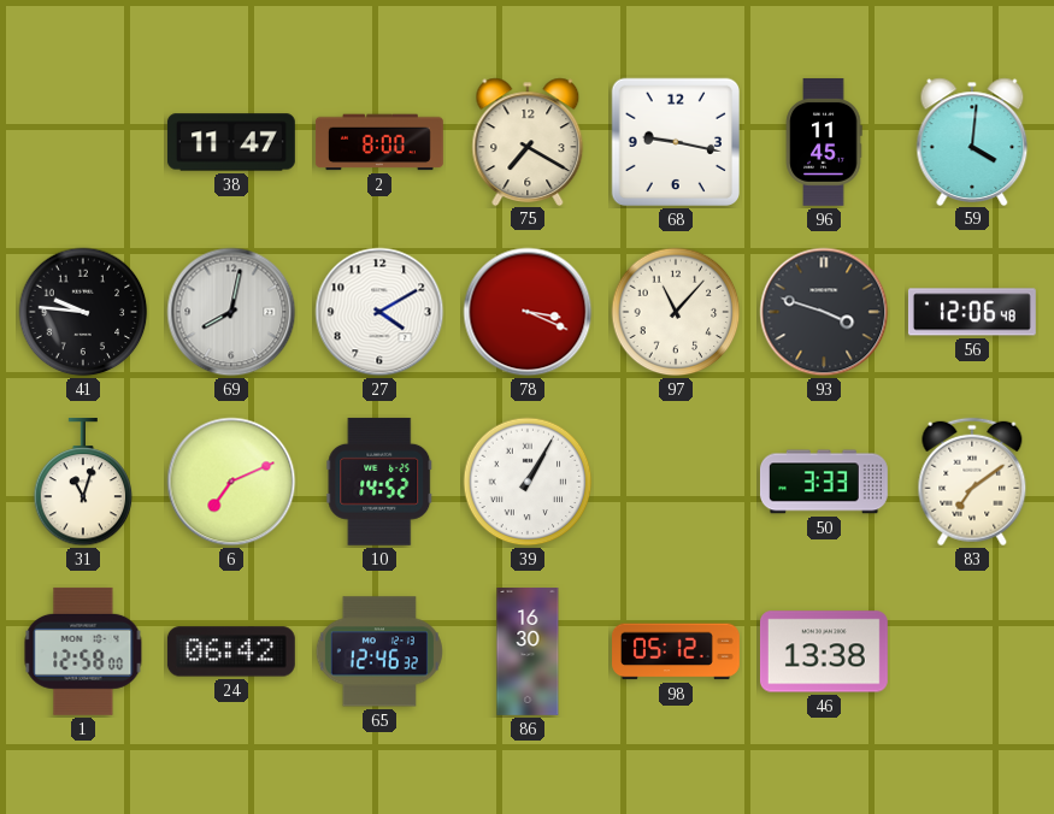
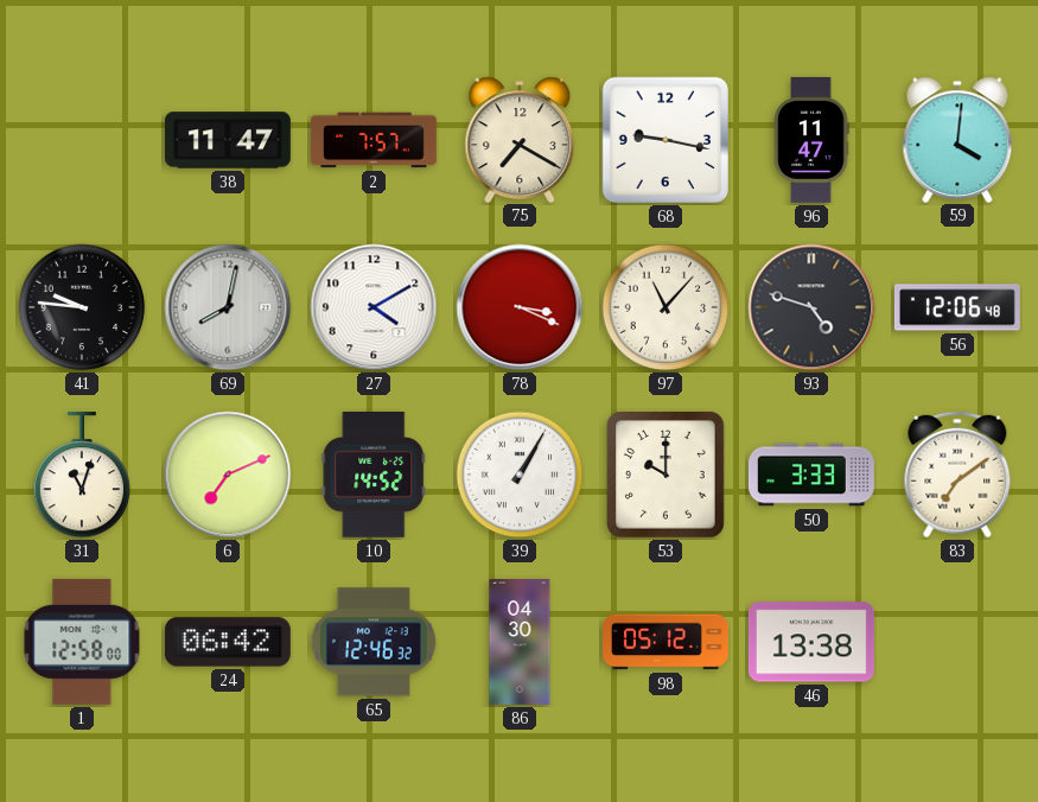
2: 8:00 -> 7:57 (374, 140)
96: 11:45 -> 11:47 (811, 140)
93: 3:48 -> 4:48 (811, 307)
53: none -> 10:00 (667, 475)
86: 16:30 -> 04:30 (520, 643)
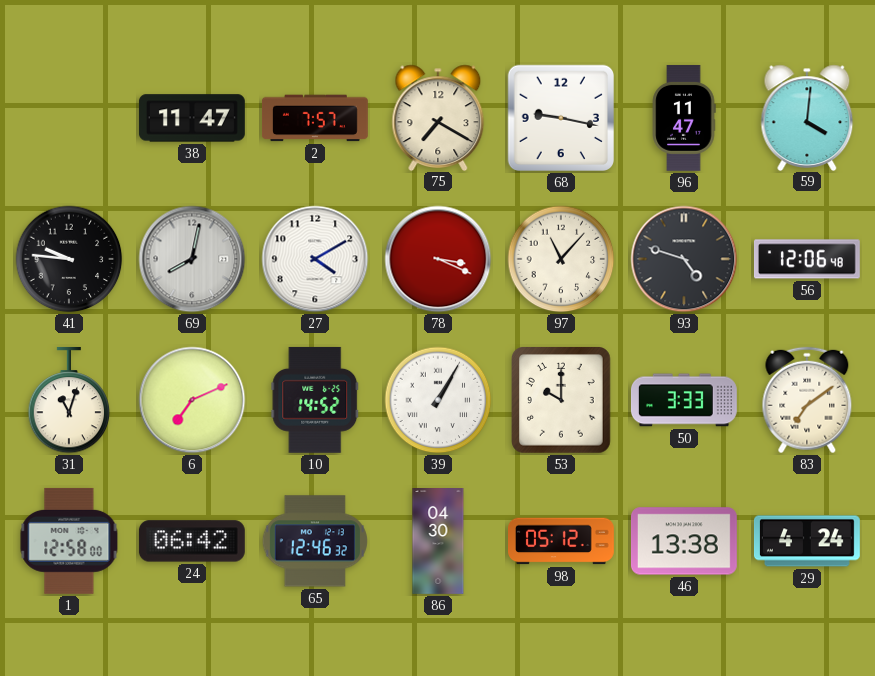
29: none -> 4:24 (807, 541)
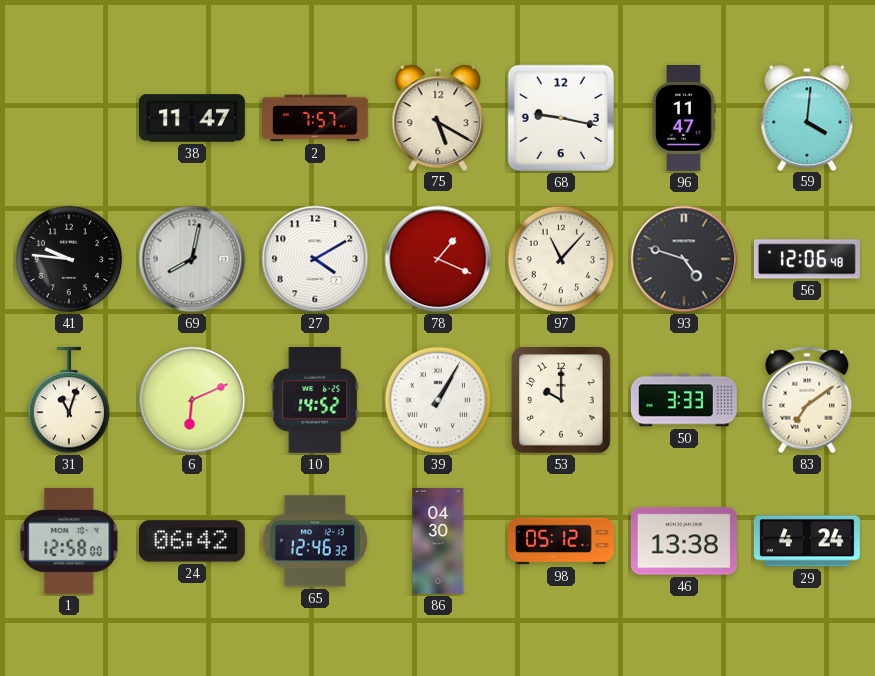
75: 7:20 -> 5:20 (438, 117)
78: 3:19 -> 1:19 (438, 259)
6: 7:11 -> 6:11 (192, 400)
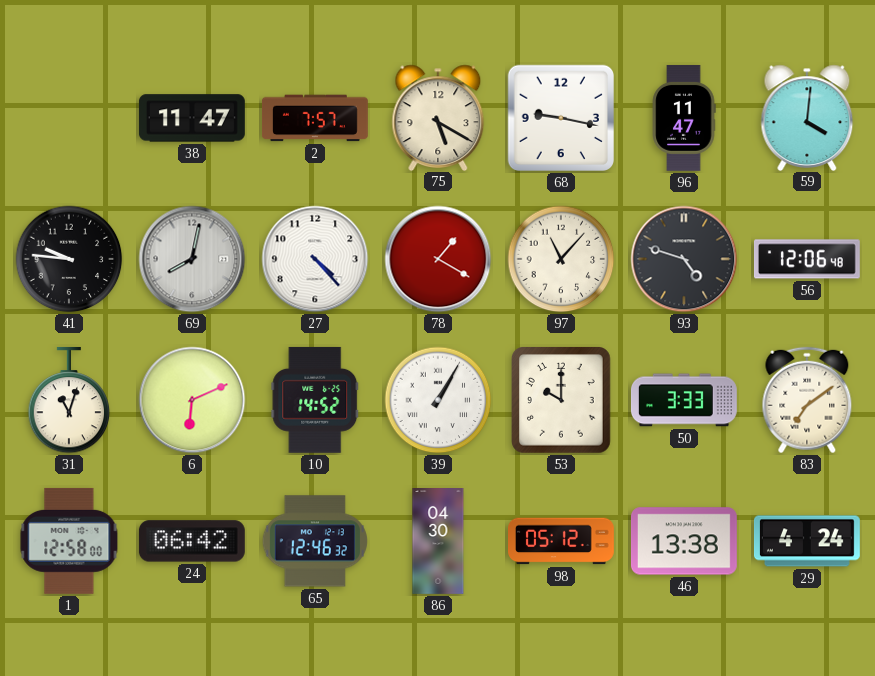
27: 4:10 -> 4:23 (315, 259)
78: 1:19 -> 1:20 (438, 259)
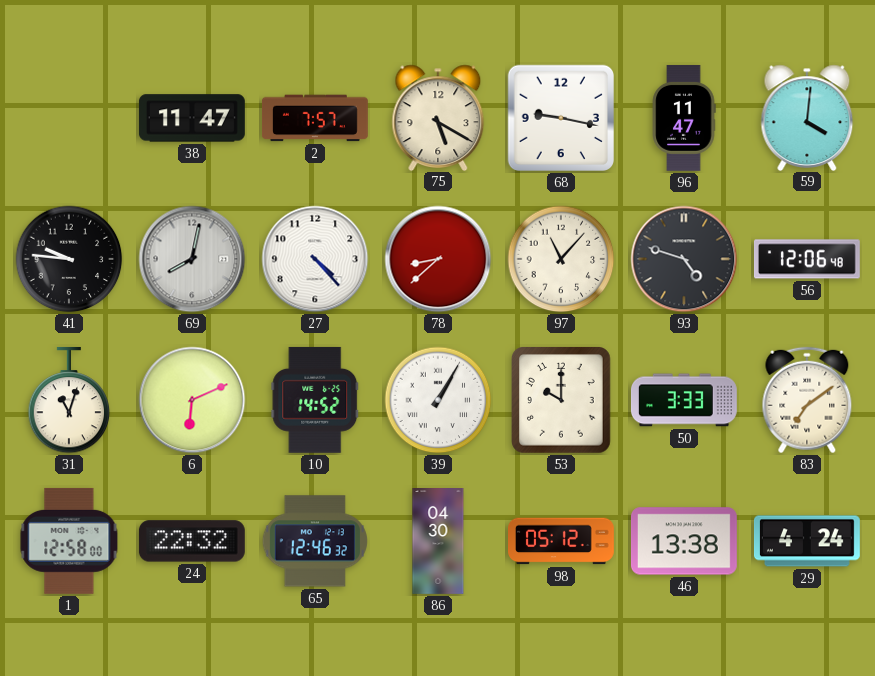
78: 1:20 -> 8:38 (438, 259)
24: 06:42 -> 22:32 (192, 541)
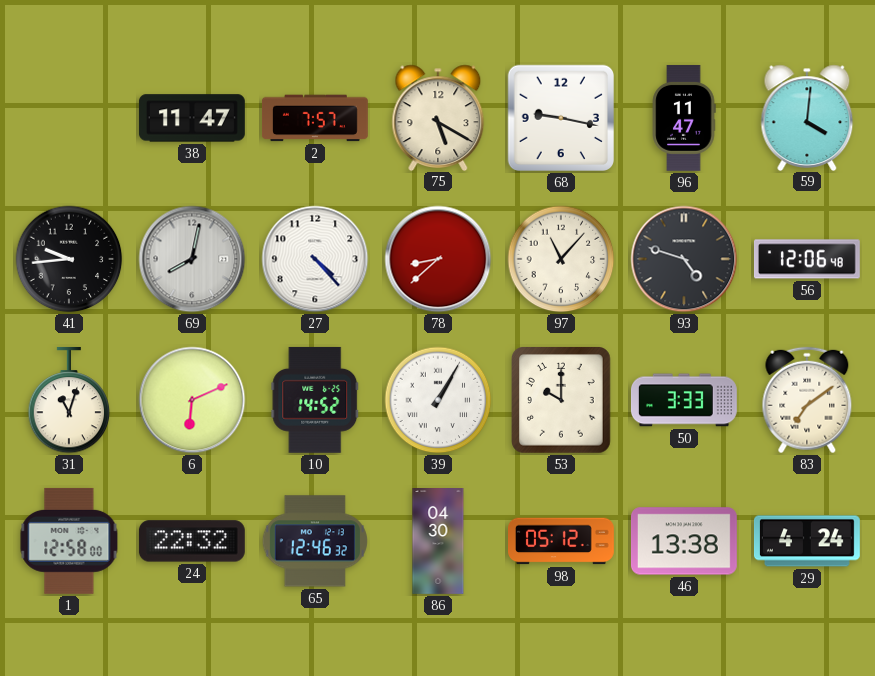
41: 9:46 -> 9:44 (69, 259)
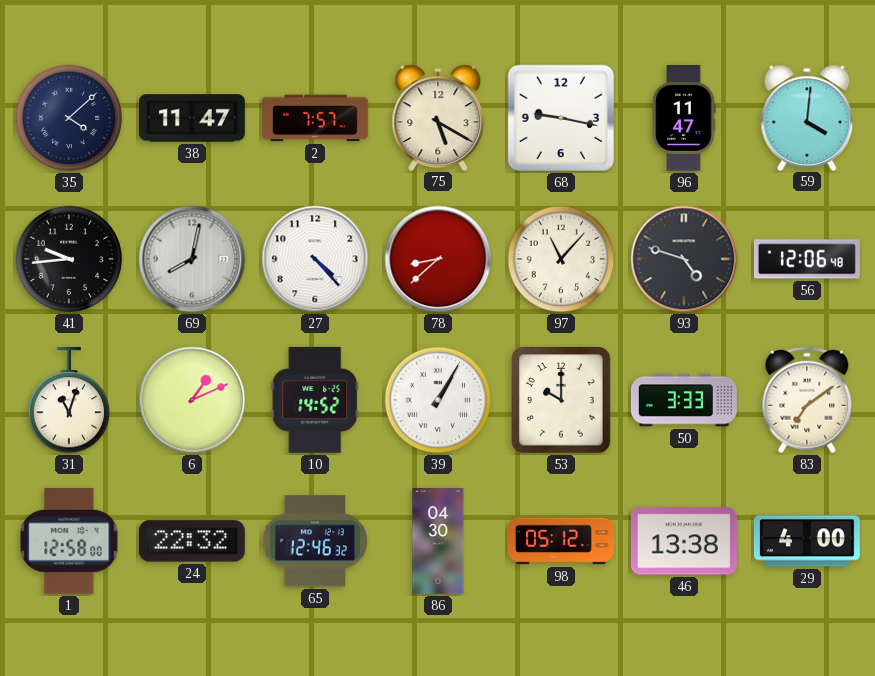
35: none -> 4:08 (69, 118)
6: 6:11 -> 1:11 (192, 400)
29: 4:24 -> 4:00 (807, 541)
